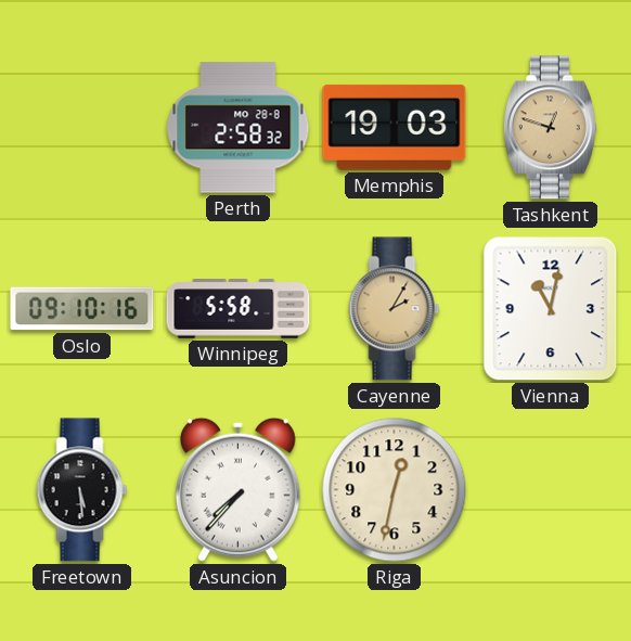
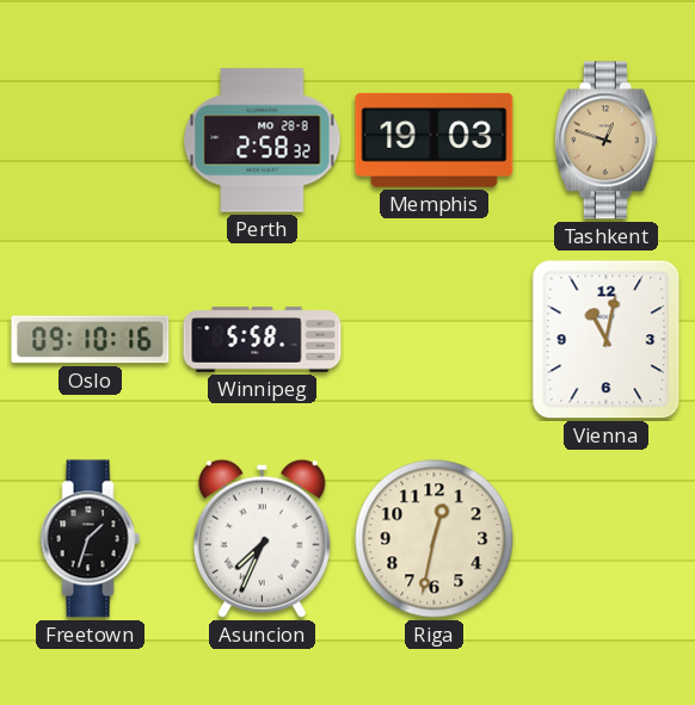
Cayenne: 2:05 -> none (395, 309)
Freetown: 5:29 -> 1:33 (91, 539)
Asuncion: 7:37 -> 7:34 (262, 538)
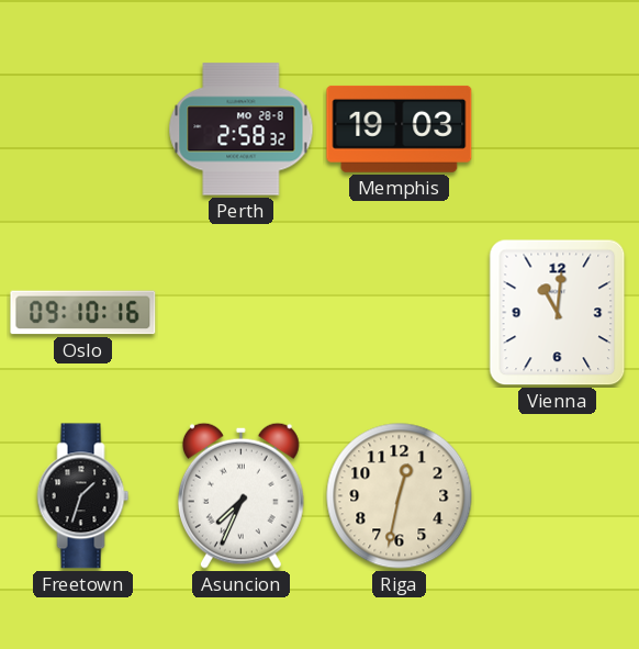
Tashkent: 12:48 -> none (605, 141)
Winnipeg: 5:58 -> none (263, 340)
Vienna: 11:02 -> 11:01 (558, 313)
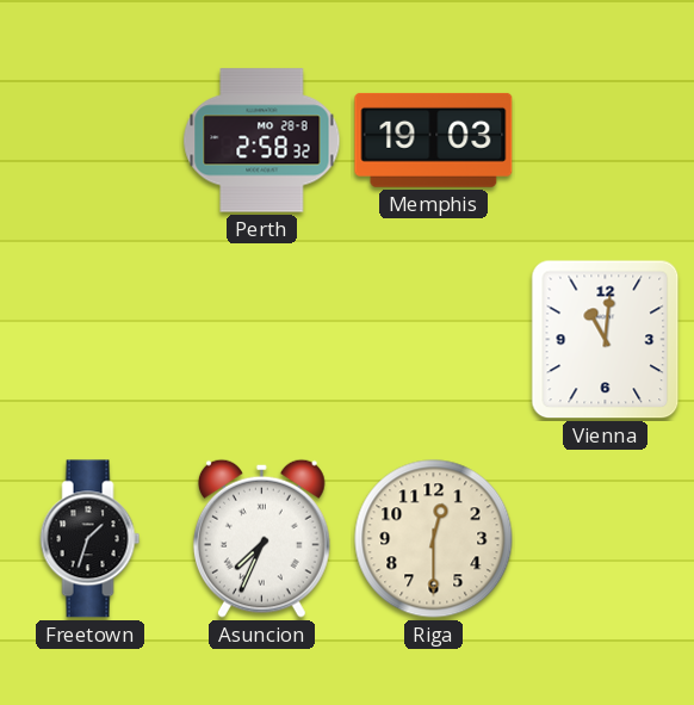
Oslo: 09:10 -> none (83, 313)
Riga: 12:32 -> 12:30 (434, 539)
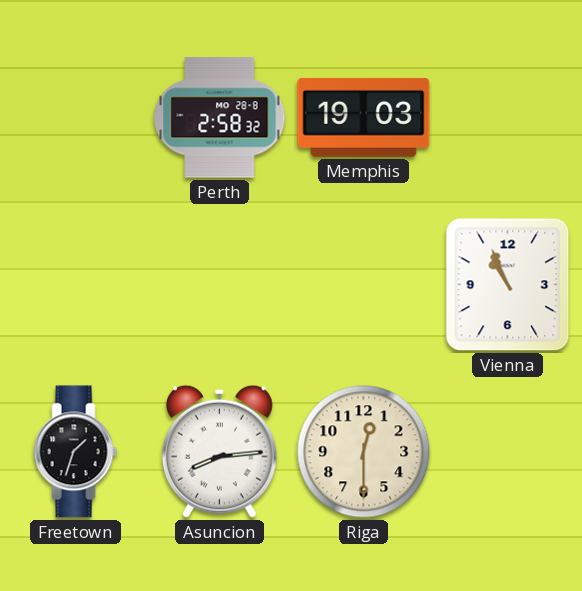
Vienna: 11:01 -> 10:56 (508, 285)
Asuncion: 7:34 -> 8:14 (219, 451)
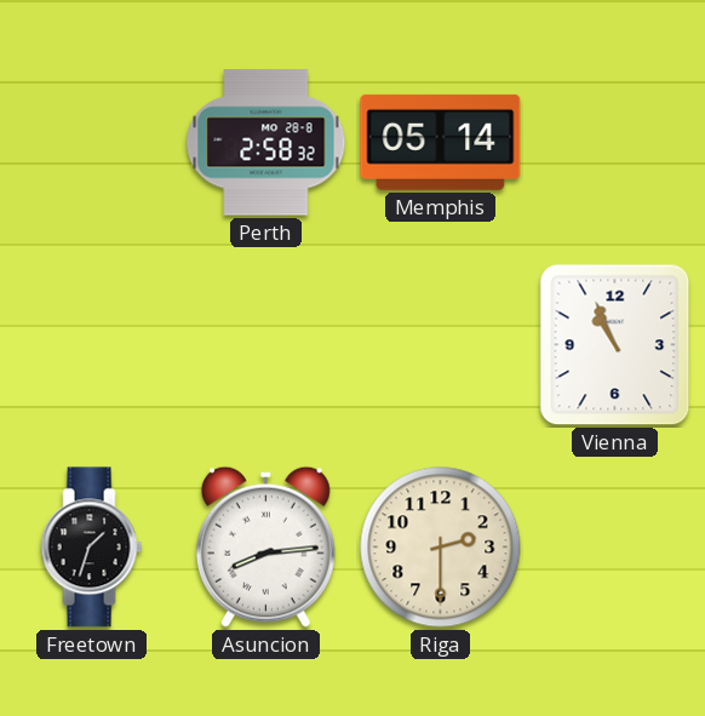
Memphis: 19:03 -> 05:14 (441, 142)
Riga: 12:30 -> 2:30 (441, 548)
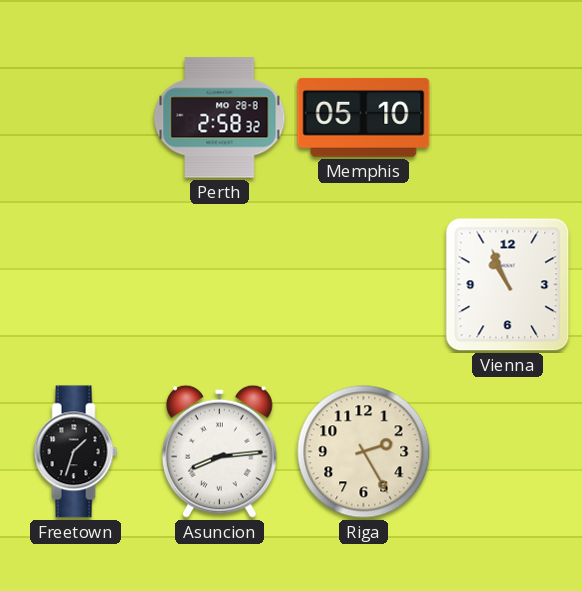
Memphis: 05:14 -> 05:10 (364, 117)
Riga: 2:30 -> 2:25 (364, 452)
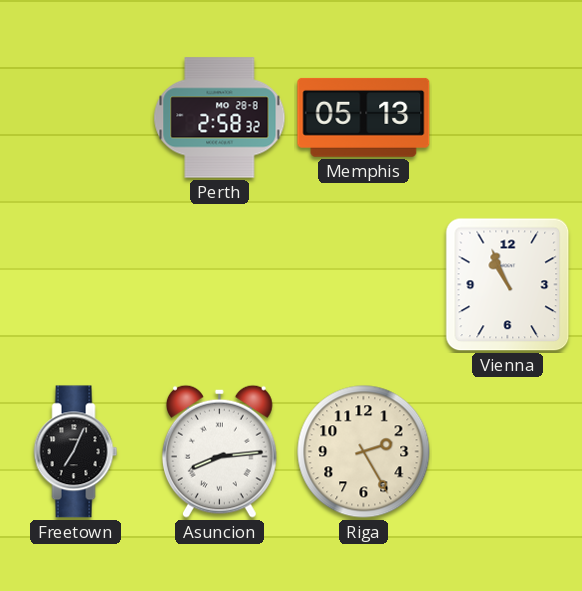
Memphis: 05:10 -> 05:13 (364, 117)
Freetown: 1:33 -> 7:04 (76, 452)
